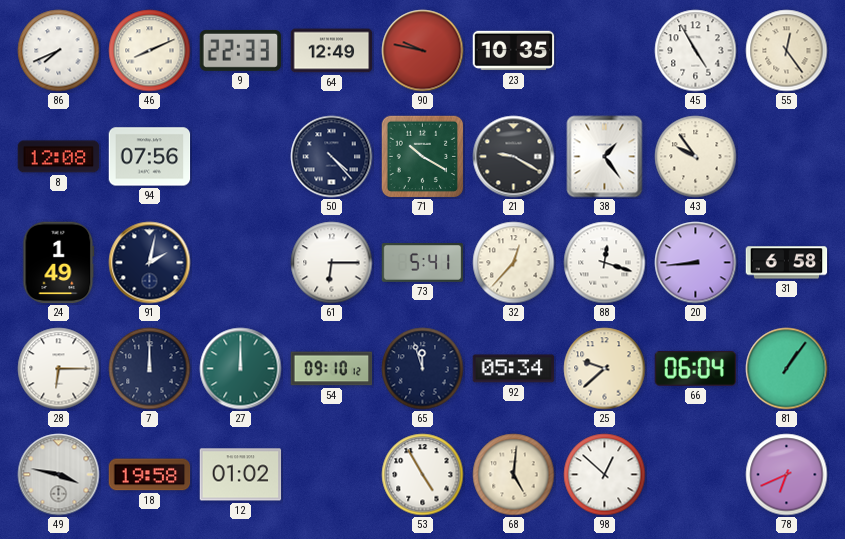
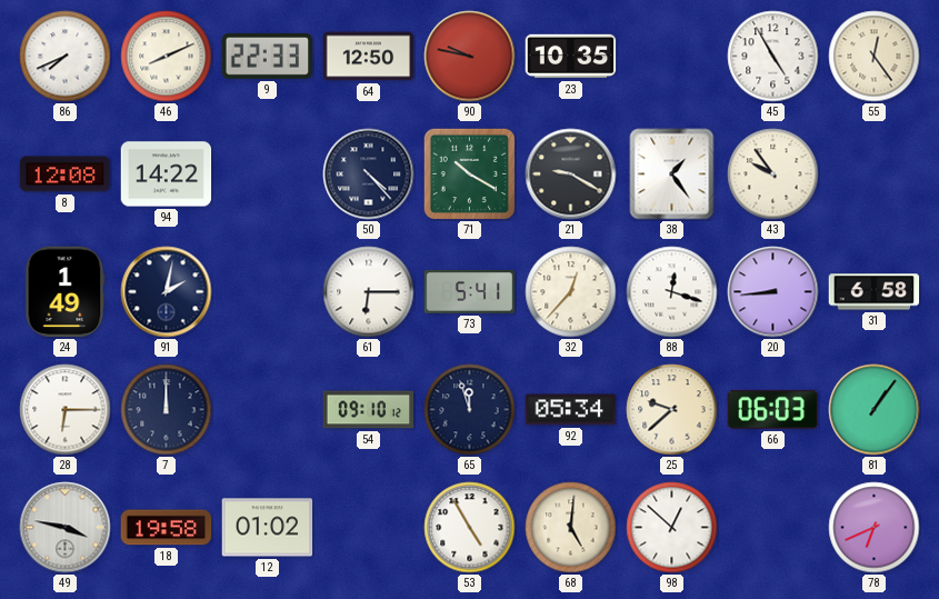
64: 12:49 -> 12:50 (369, 57)
94: 07:56 -> 14:22 (167, 174)
27: 12:00 -> none (241, 369)
66: 06:04 -> 06:03 (773, 409)
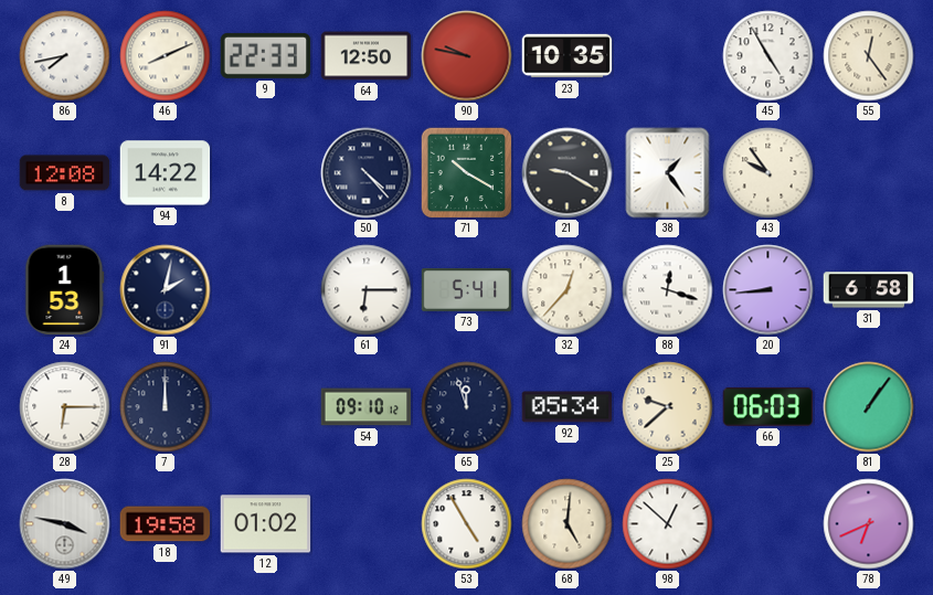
86: 7:41 -> 7:43 (65, 56)
24: 1:49 -> 1:53 (65, 290)
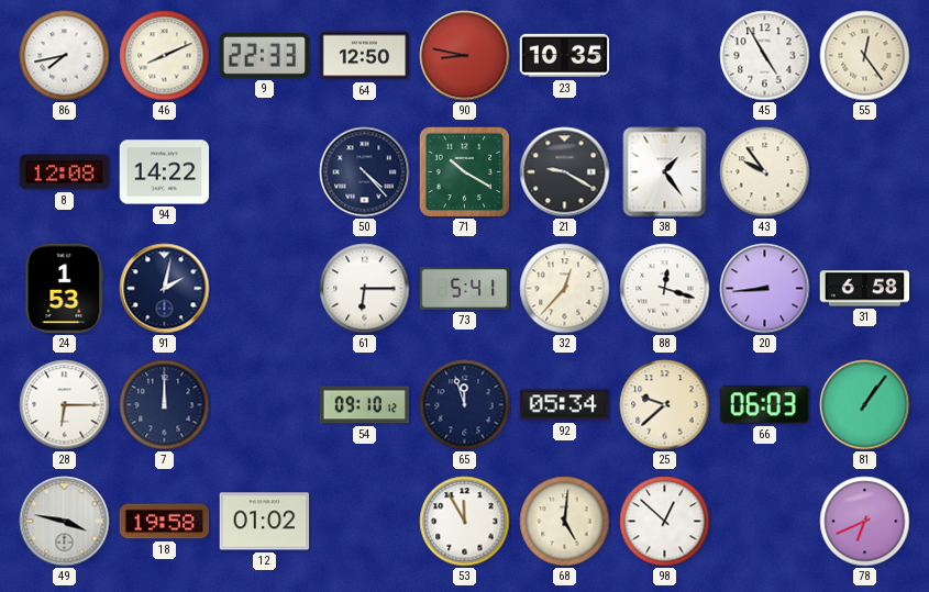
90: 9:47 -> 8:47 (465, 56)
53: 4:55 -> 11:55 (465, 522)
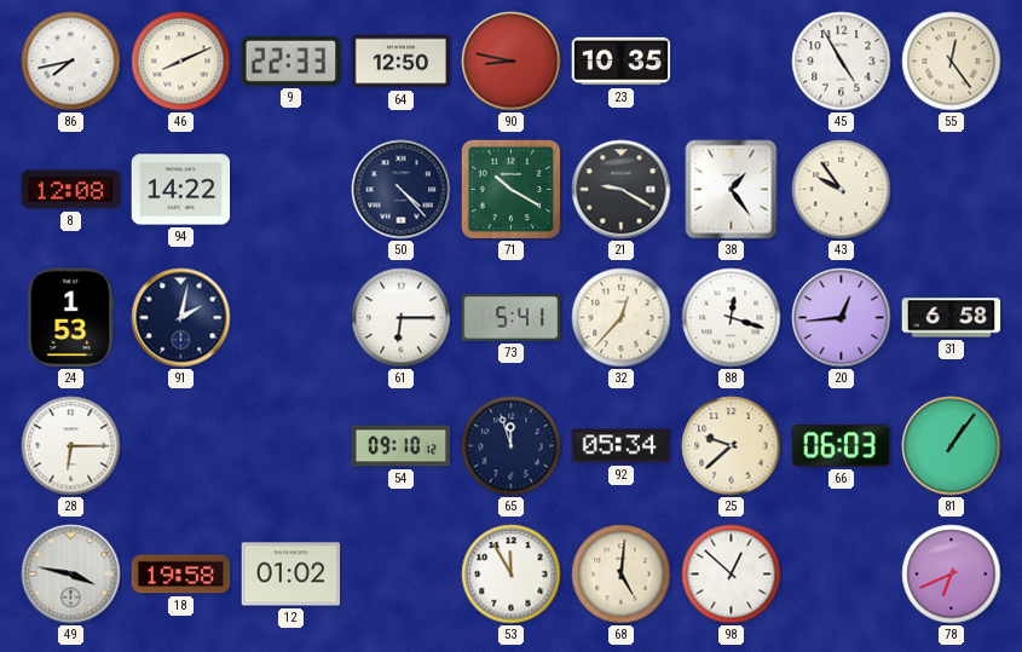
20: 8:44 -> 12:44 (842, 318)
7: 12:00 -> none (165, 405)
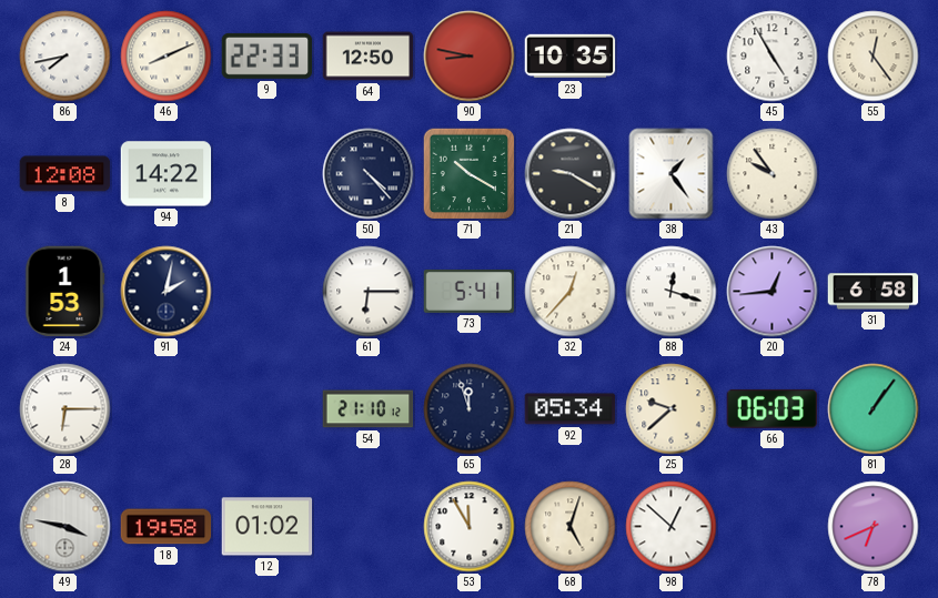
54: 09:10 -> 21:10 (369, 409)
68: 5:01 -> 5:03 (571, 527)
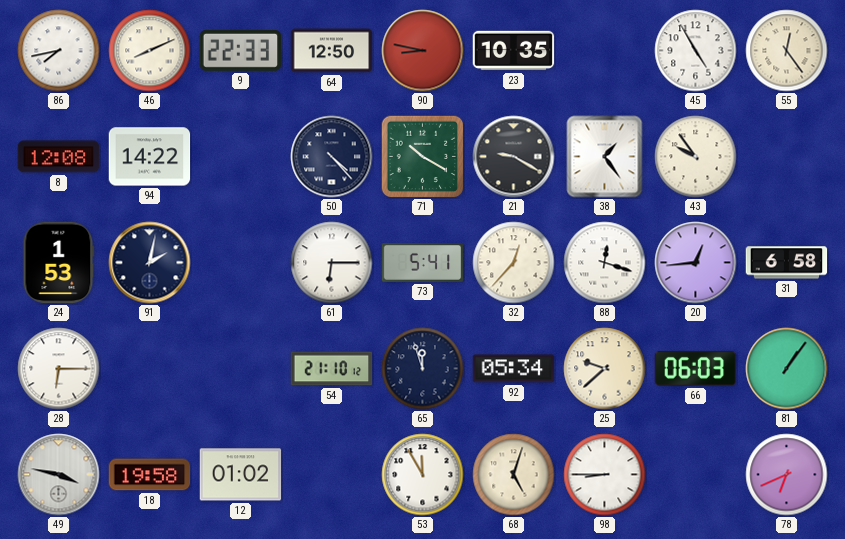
98: 12:52 -> 8:45 (605, 475)
